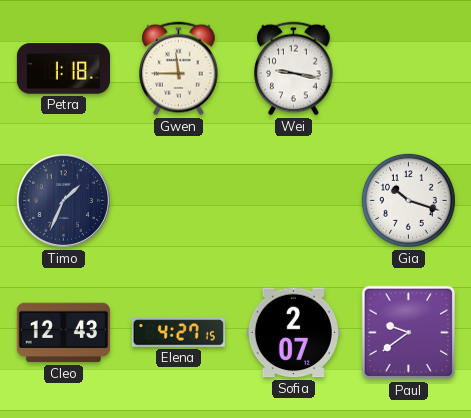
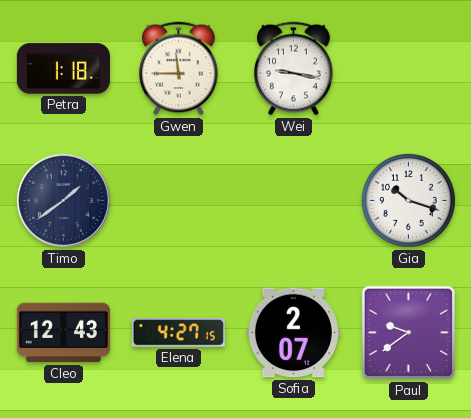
Timo: 1:34 -> 1:39 (63, 200)
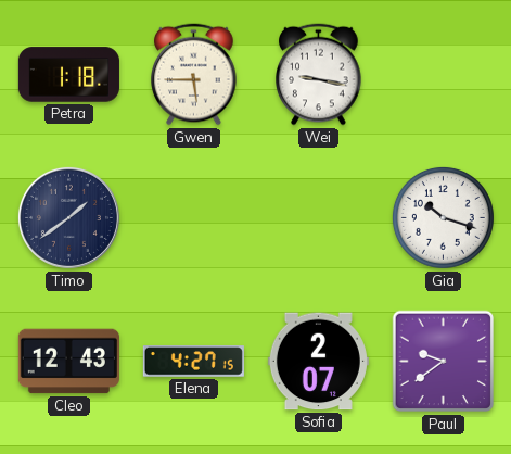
Gwen: 11:45 -> 5:45 (194, 75)
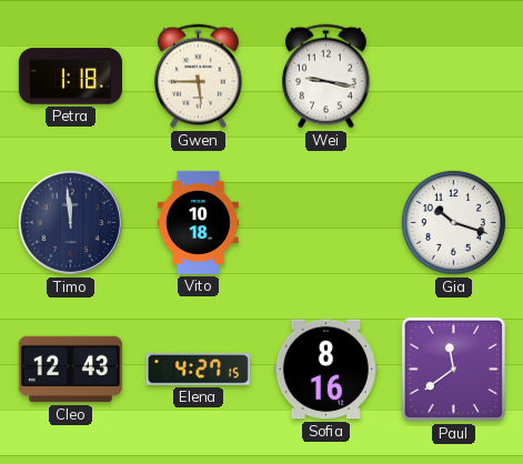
Timo: 1:39 -> 11:59 (70, 222)
Vito: none -> 10:18 (198, 222)
Sofia: 2:07 -> 8:16 (325, 370)
Paul: 9:39 -> 11:39 (454, 370)
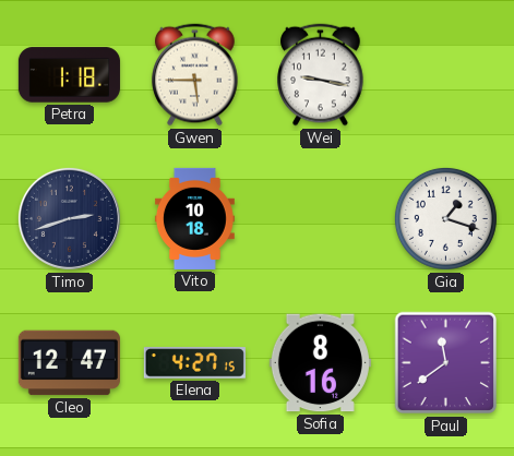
Timo: 11:59 -> 2:42 (69, 218)
Gia: 10:18 -> 1:18 (445, 218)
Cleo: 12:43 -> 12:47 (69, 363)
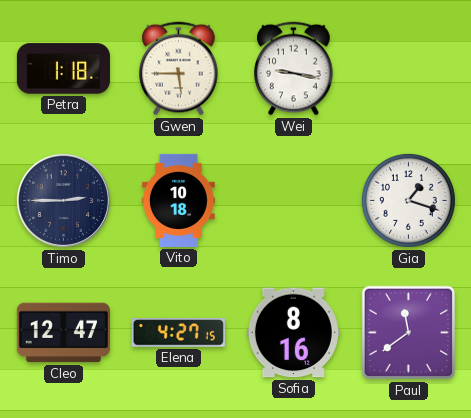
Timo: 2:42 -> 2:45 (63, 200)
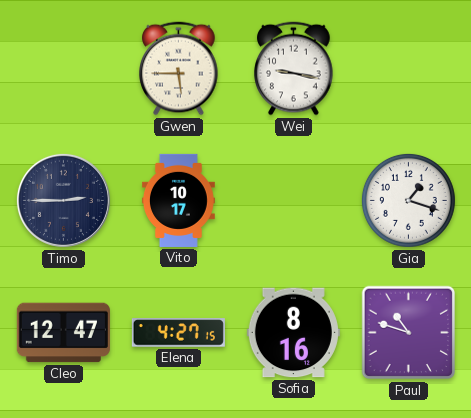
Petra: 1:18 -> none (63, 69)
Vito: 10:18 -> 10:17 (178, 200)
Paul: 11:39 -> 10:48 (409, 333)
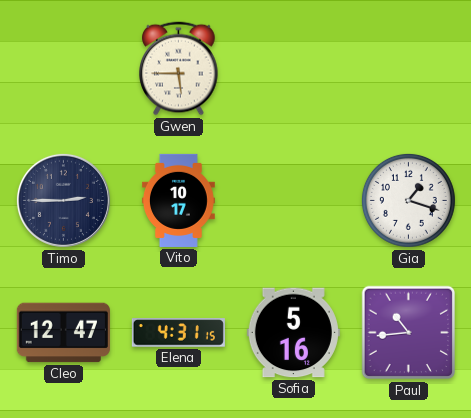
Wei: 9:17 -> none (294, 69)
Elena: 4:27 -> 4:31 (178, 333)
Sofia: 8:16 -> 5:16 (293, 333)
Paul: 10:48 -> 10:44 (409, 333)
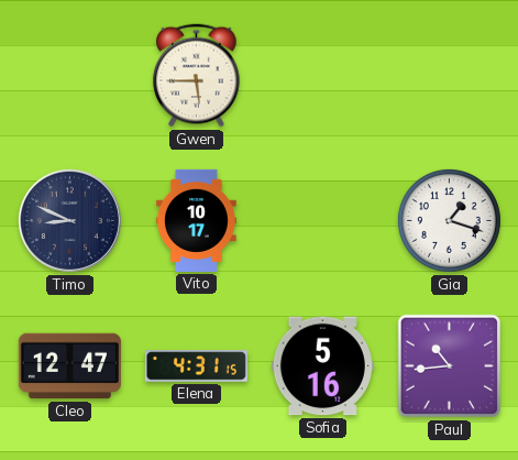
Timo: 2:45 -> 8:49 (69, 220)
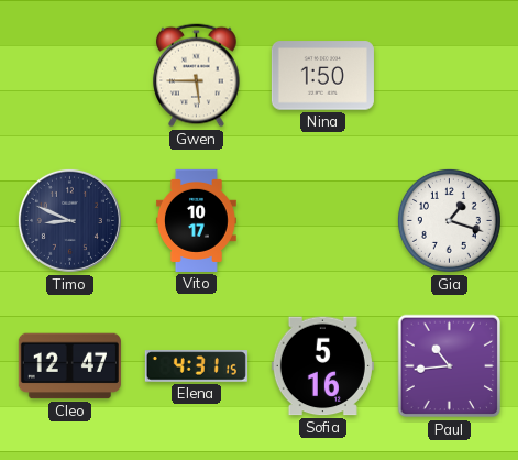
Nina: none -> 1:50 (322, 76)
